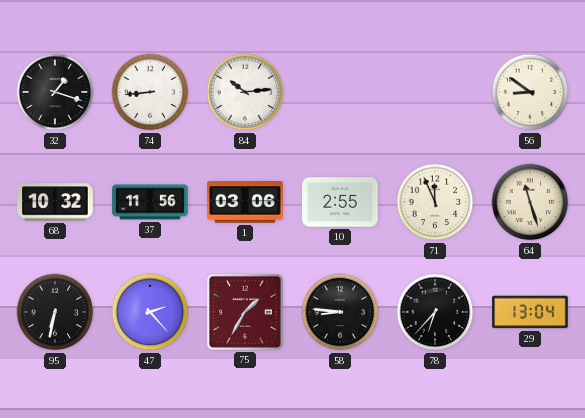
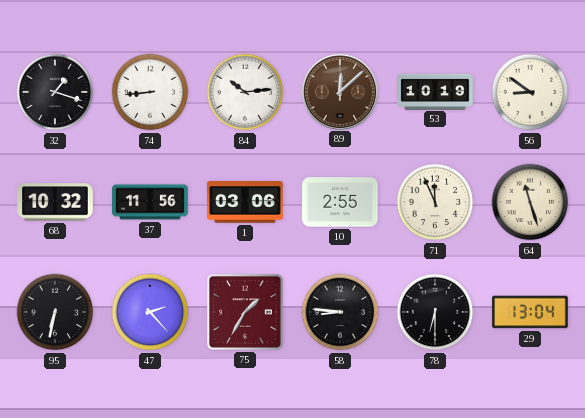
89: none -> 12:08 (339, 91)
53: none -> 10:19 (435, 91)
78: 6:37 -> 6:30 (435, 312)
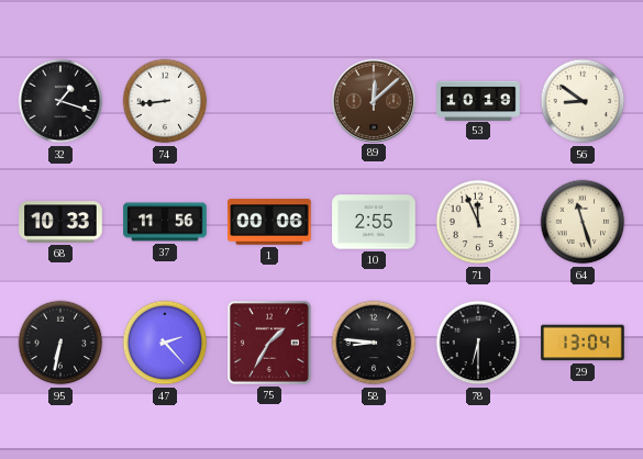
84: 10:14 -> none (245, 92)
68: 10:32 -> 10:33 (60, 222)
1: 03:06 -> 00:06 (269, 222)
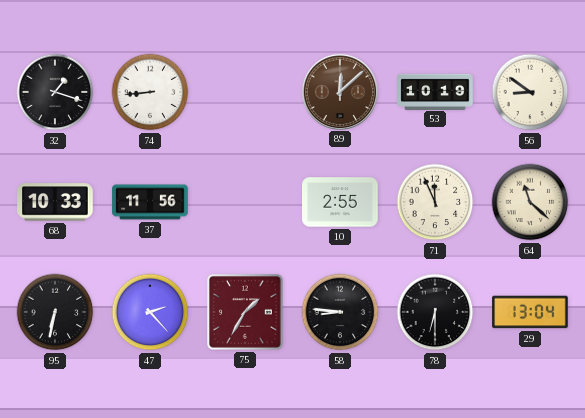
1: 00:06 -> none (269, 222)
64: 11:27 -> 11:22 (530, 202)
